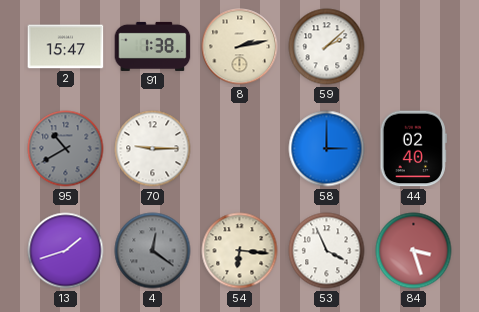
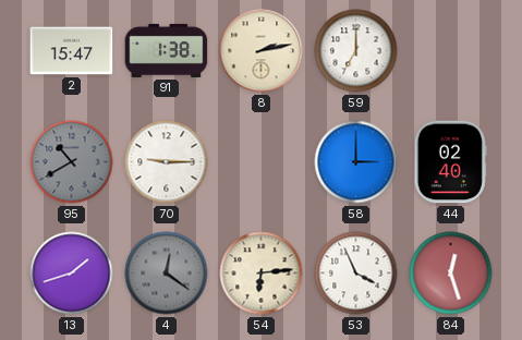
59: 2:08 -> 7:00 (356, 51)
54: 6:16 -> 6:14 (262, 274)
84: 3:27 -> 12:27 (451, 274)
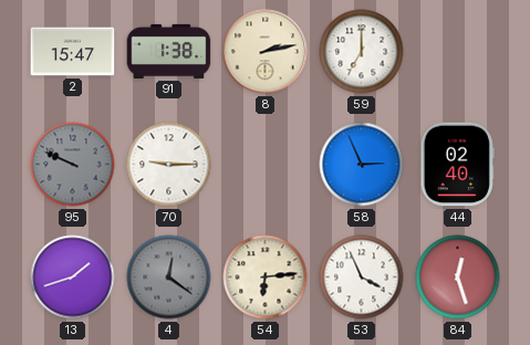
95: 10:40 -> 9:49 (73, 165)
58: 3:00 -> 2:56 (362, 165)
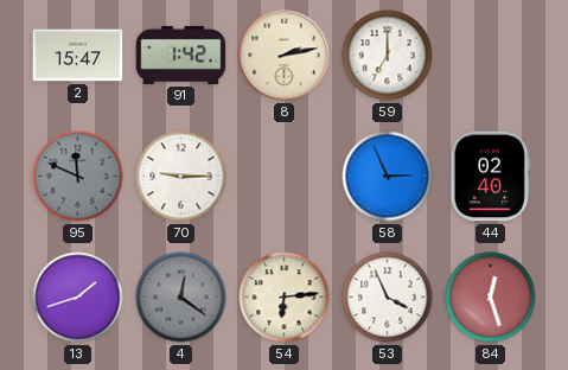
91: 1:38 -> 1:42 (181, 55)
95: 9:49 -> 11:49 (78, 177)
